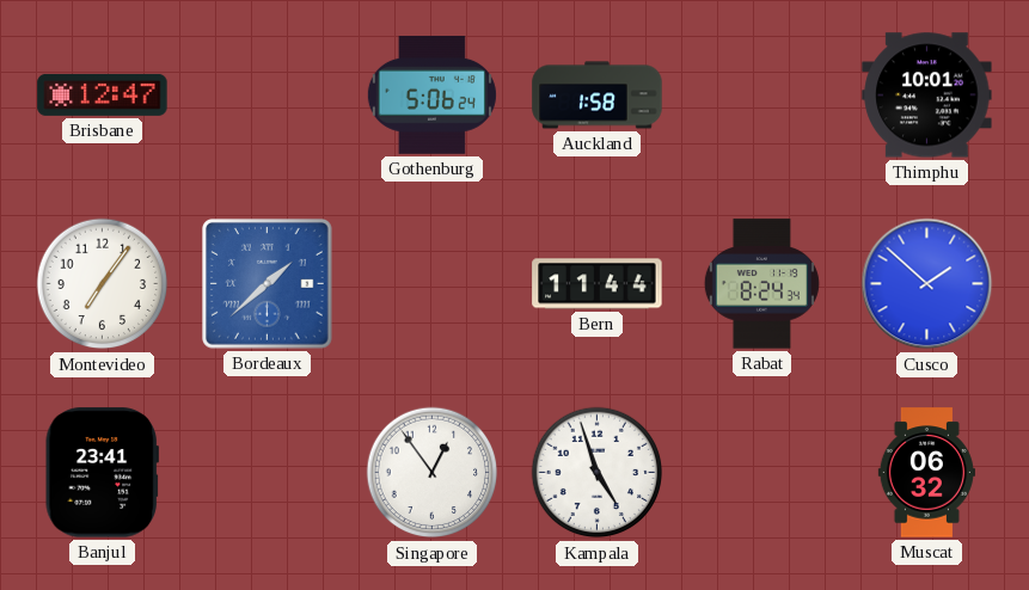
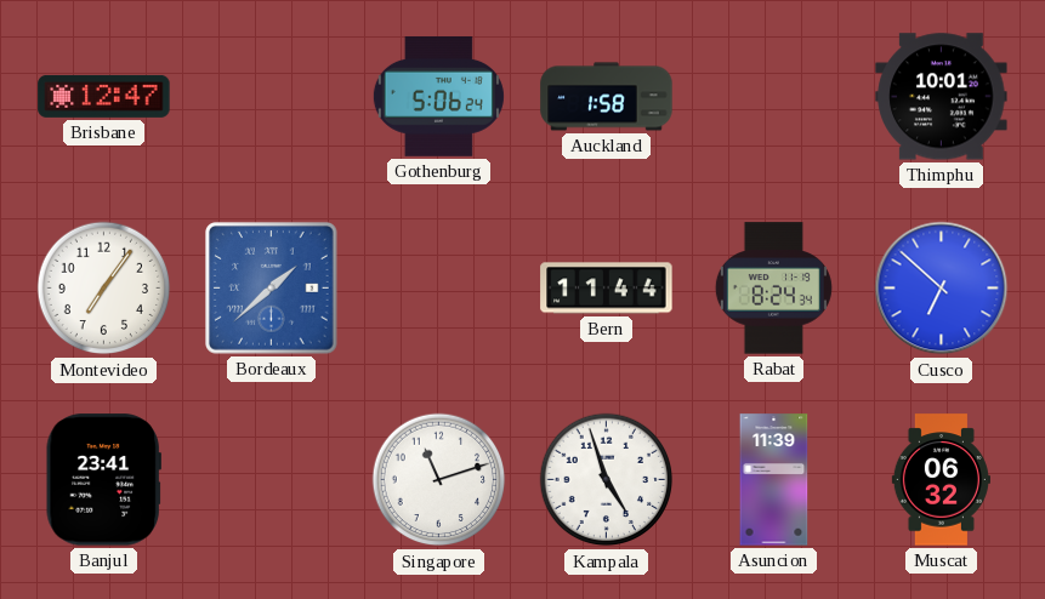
Cusco: 1:52 -> 6:52 (942, 289)
Singapore: 12:54 -> 11:12 (439, 480)
Asuncion: none -> 11:39 (774, 480)
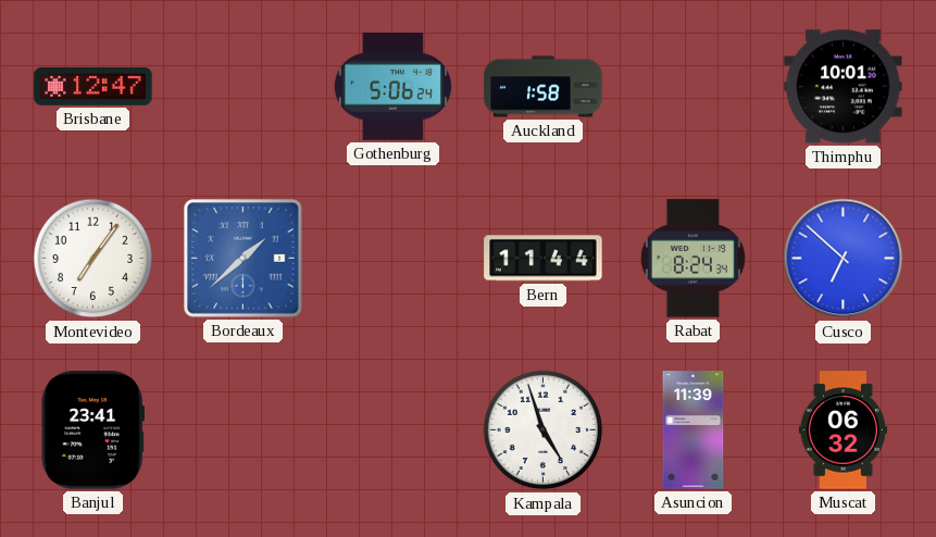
Singapore: 11:12 -> none (439, 480)
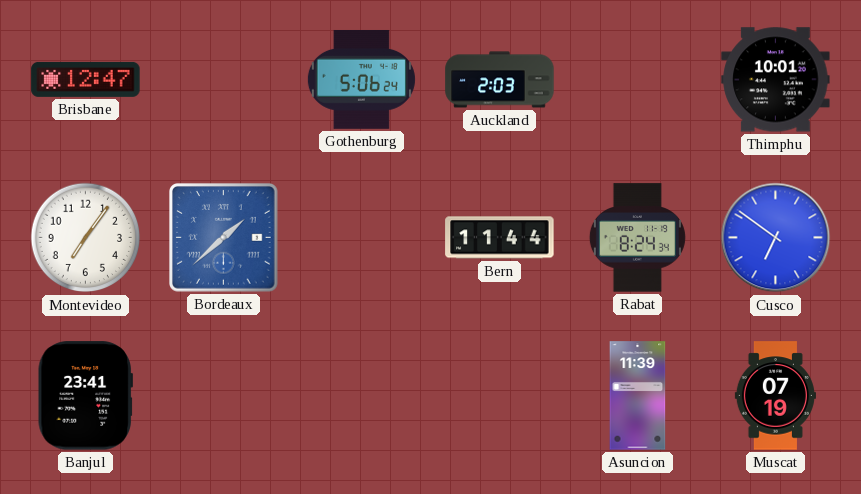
Auckland: 1:58 -> 2:03 (500, 80)
Cusco: 6:52 -> 6:51 (776, 238)
Kampala: 4:57 -> none (544, 430)
Muscat: 06:32 -> 07:19 (775, 396)
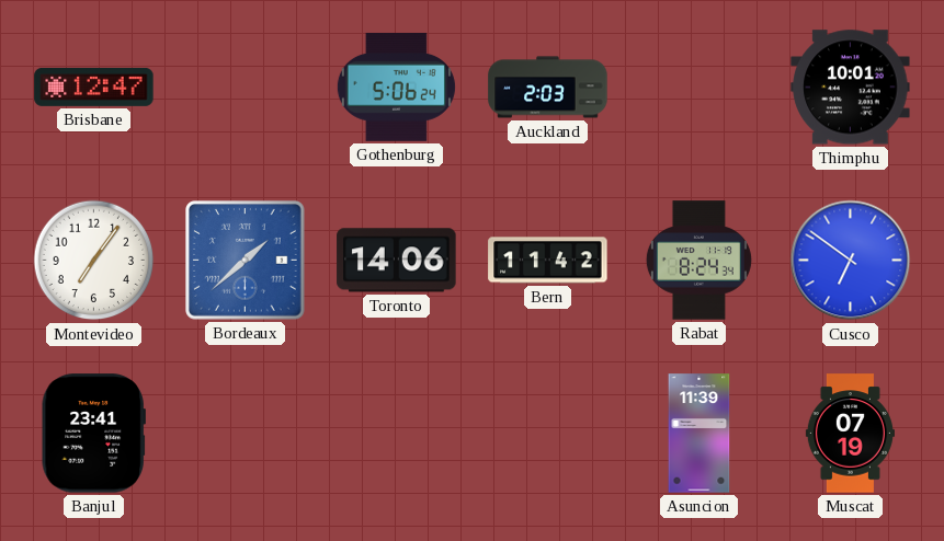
Toronto: none -> 14:06 (397, 261)
Bern: 11:44 -> 11:42 (548, 261)
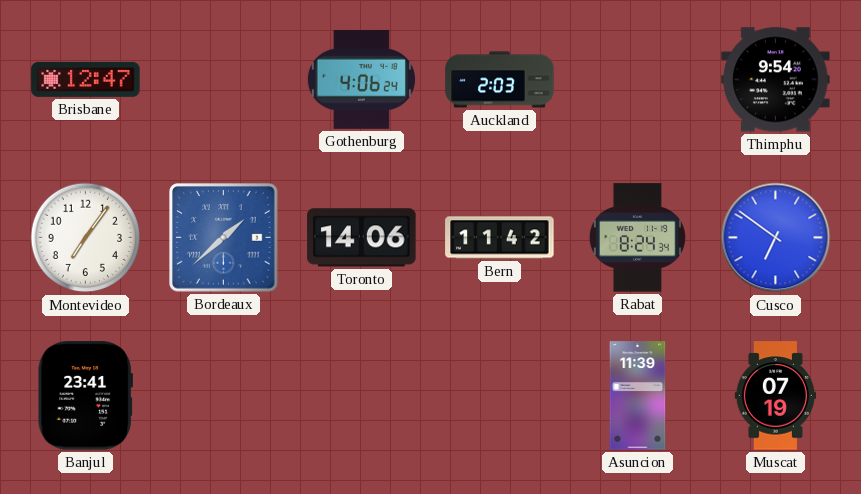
Gothenburg: 5:06 -> 4:06 (361, 79)
Thimphu: 10:01 -> 9:54 (776, 80)
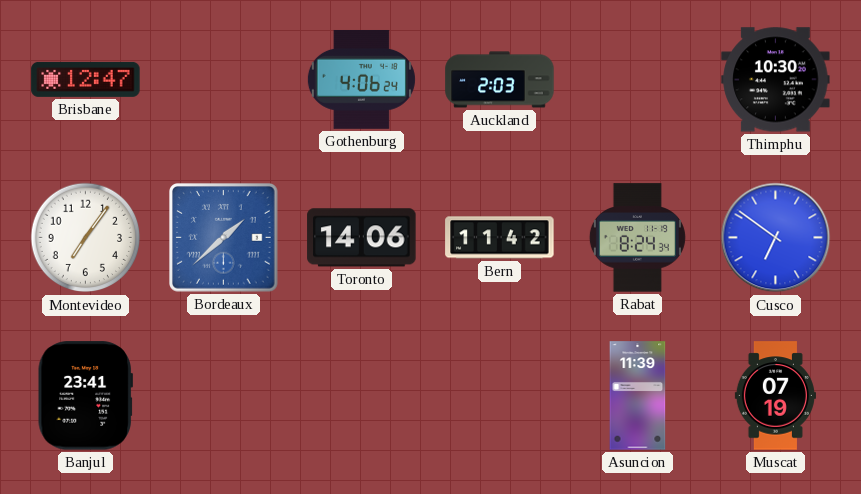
Thimphu: 9:54 -> 10:30 (776, 80)
